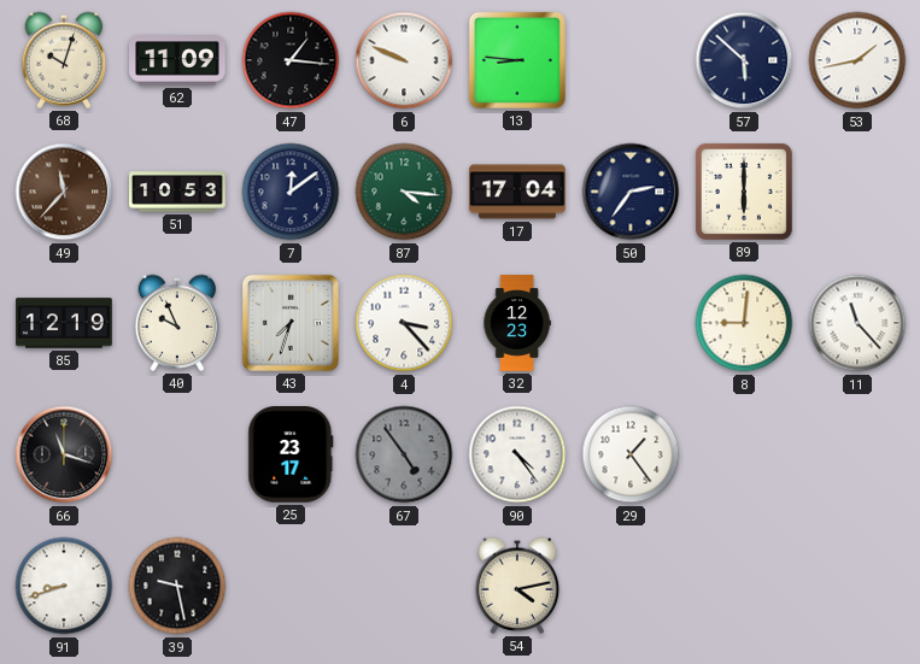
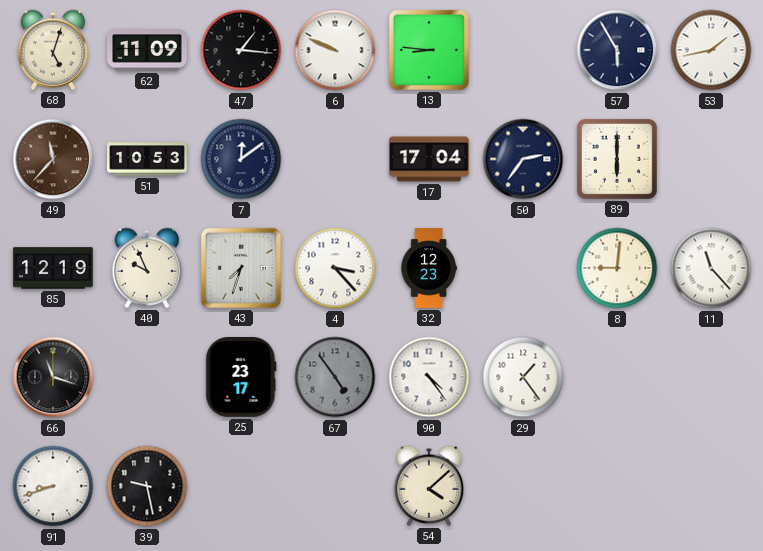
68: 10:03 -> 5:03 (53, 50)
57: 5:52 -> 5:55 (617, 50)
87: 4:16 -> none (404, 192)
54: 4:13 -> 4:08 (429, 486)
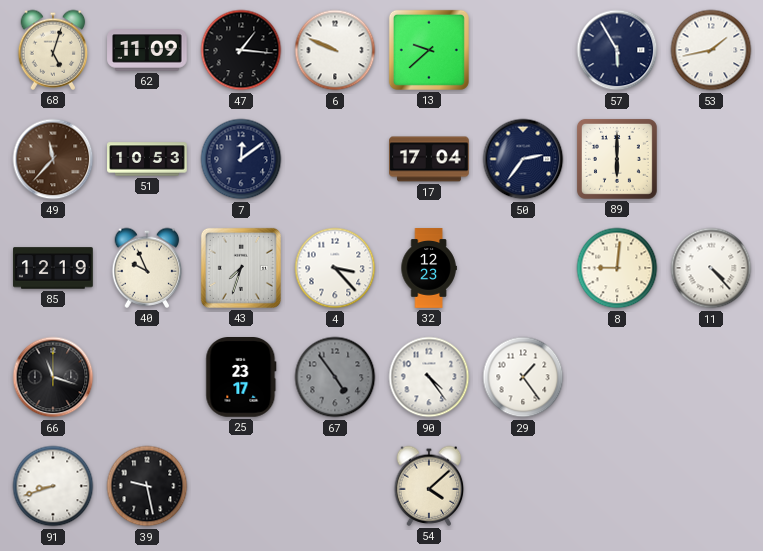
13: 8:46 -> 9:38 (429, 50)
11: 11:23 -> 4:23 (711, 268)
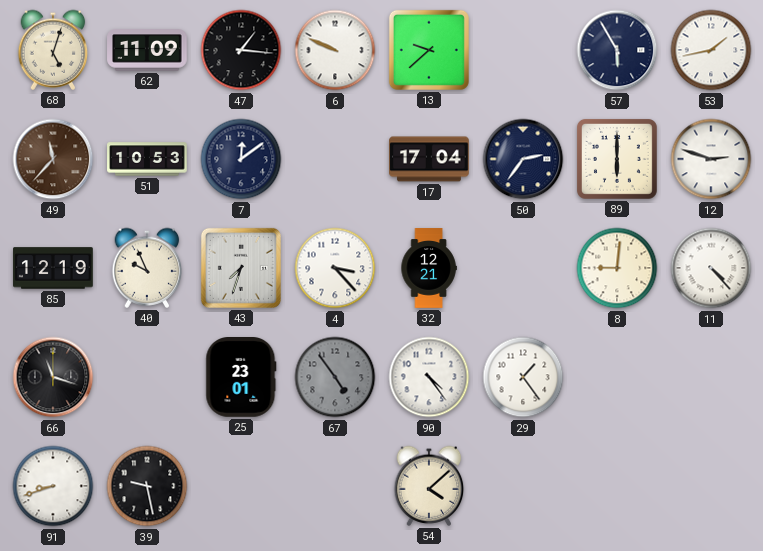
12: none -> 2:48 (711, 159)
32: 12:23 -> 12:21 (429, 268)
25: 23:17 -> 23:01 (241, 378)
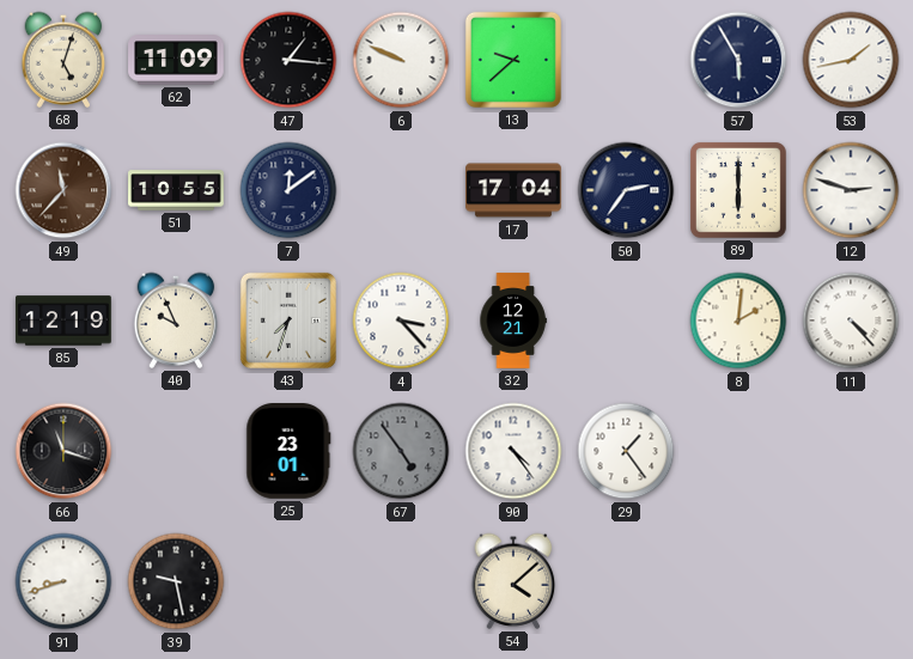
51: 10:53 -> 10:55 (176, 190)
8: 9:01 -> 2:01 (738, 321)
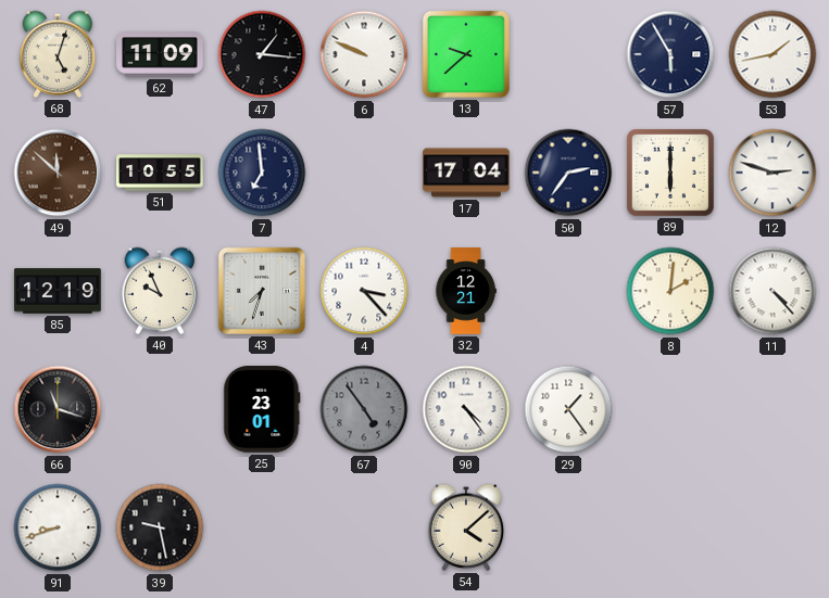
49: 11:37 -> 11:52 (58, 173)
7: 12:09 -> 6:59 (262, 173)
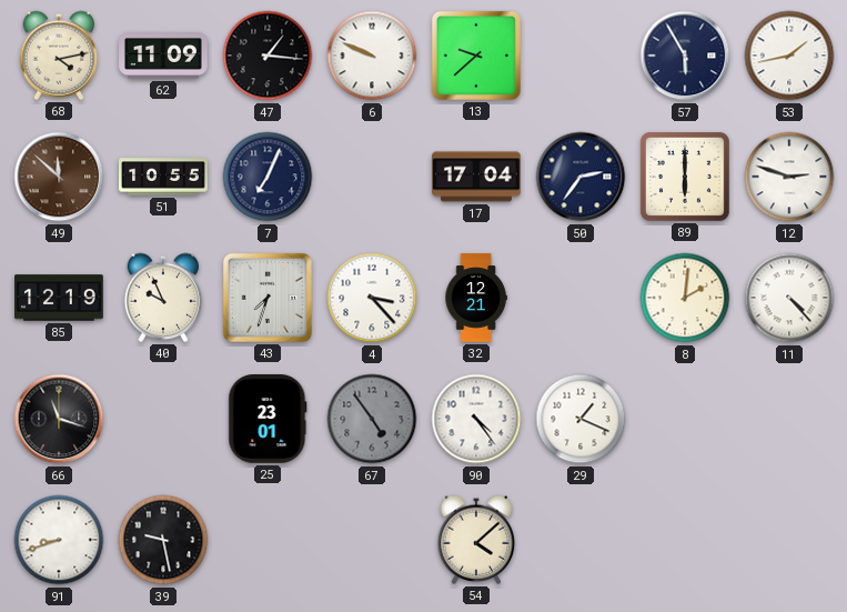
68: 5:03 -> 4:13 (59, 56)
7: 6:59 -> 7:04 (268, 177)
29: 1:24 -> 1:19 (581, 419)
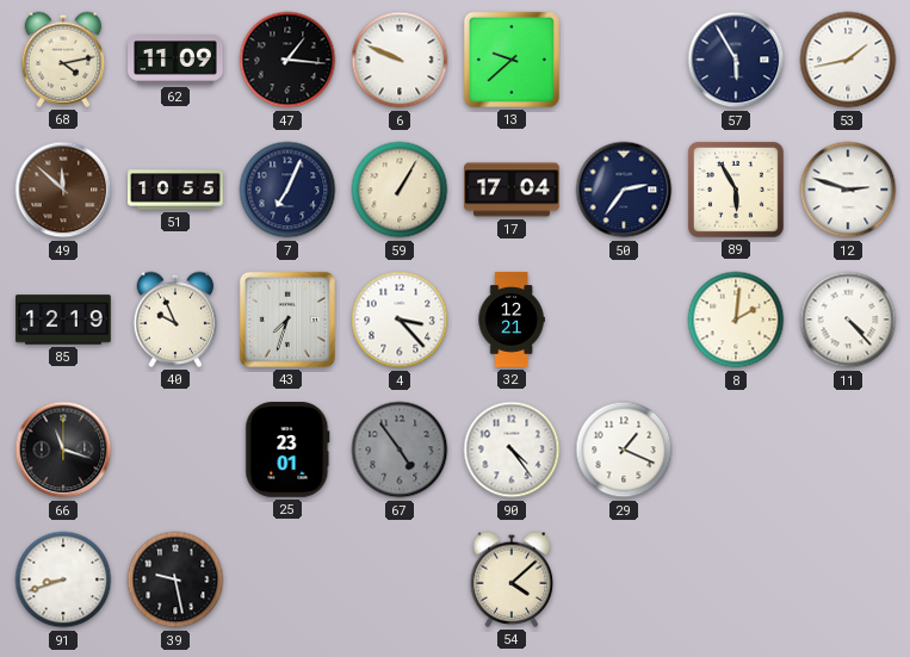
59: none -> 1:05 (400, 190)
89: 6:00 -> 5:55 (736, 190)
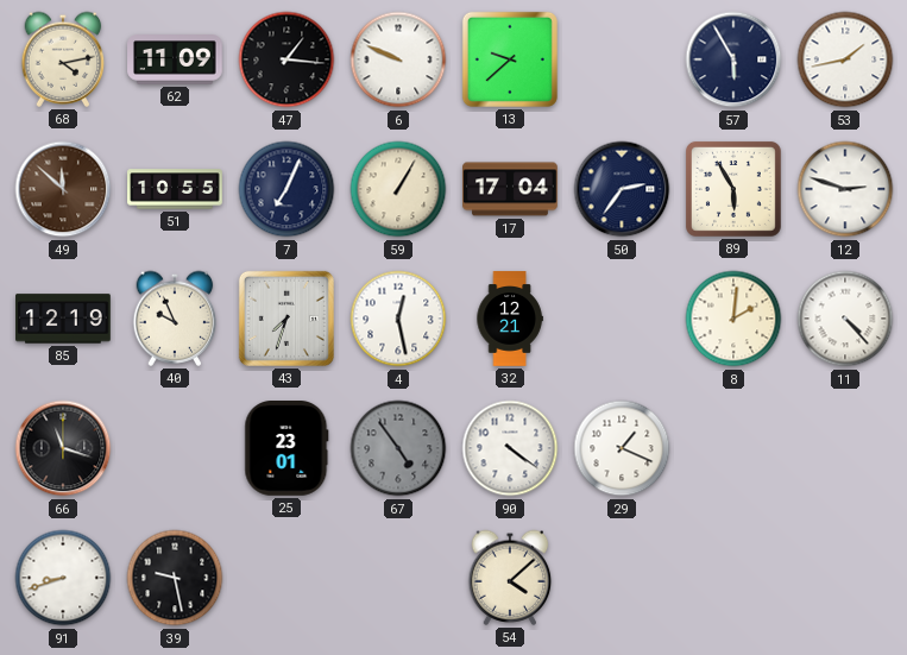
4: 3:23 -> 12:28 (398, 319)
90: 4:24 -> 4:21 (510, 448)
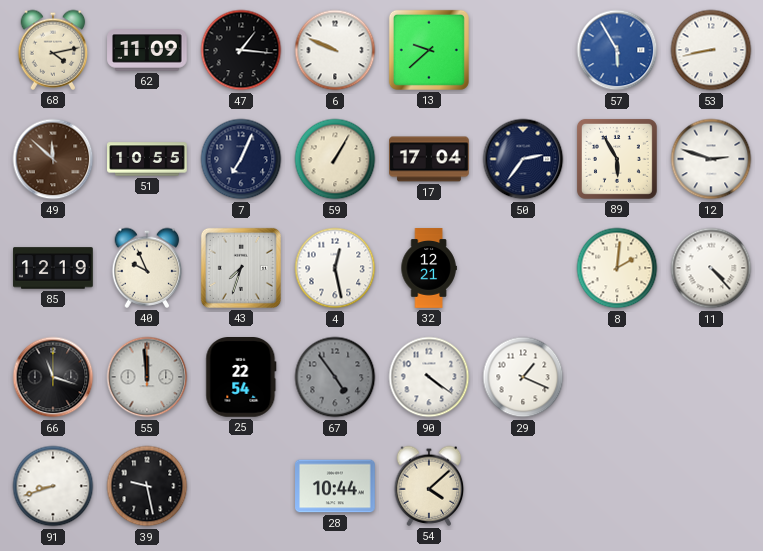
57 dial: navy -> blue (617, 50)
53: 1:43 -> 8:43 (711, 50)
55: none -> 11:59 (147, 377)
25: 23:01 -> 22:54 (241, 378)
28: none -> 10:44 (335, 486)
